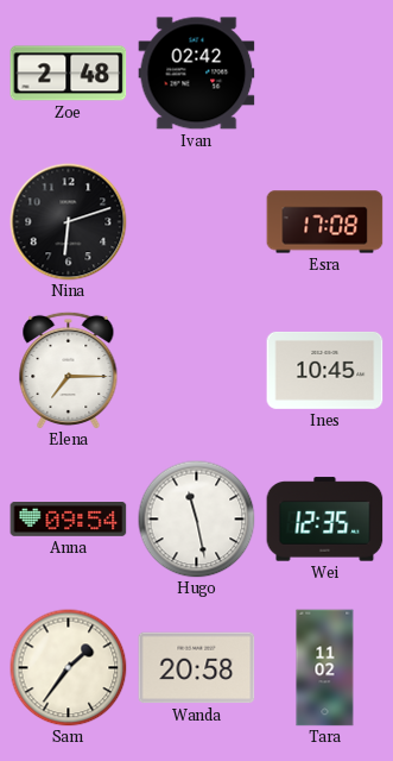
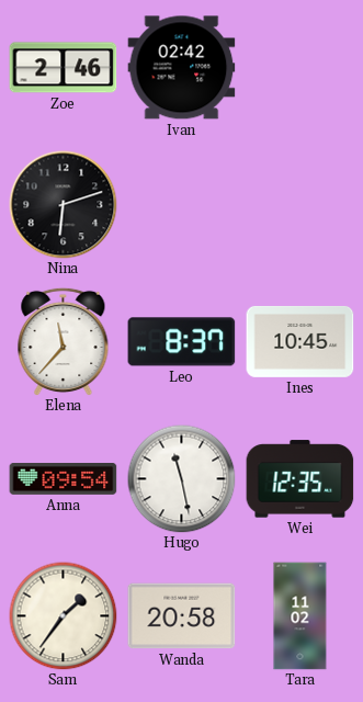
Zoe: 2:48 -> 2:46 (64, 68)
Esra: 17:08 -> none (325, 222)
Elena: 7:15 -> 11:37 (64, 341)
Leo: none -> 8:37 (182, 342)
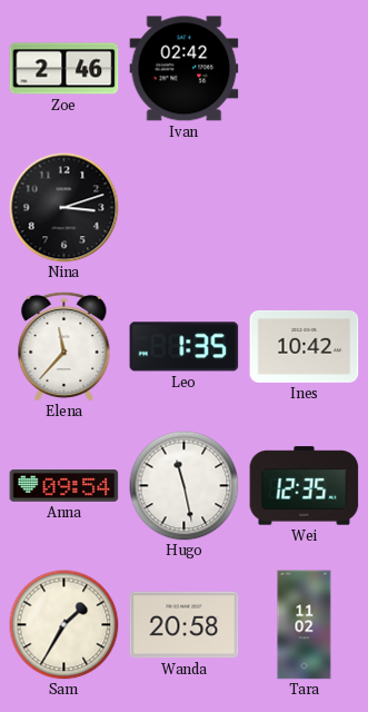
Nina: 6:12 -> 3:12 (64, 208)
Leo: 8:37 -> 1:35 (185, 347)
Ines: 10:45 -> 10:42 (305, 346)
Sam: 1:36 -> 1:35 (64, 625)
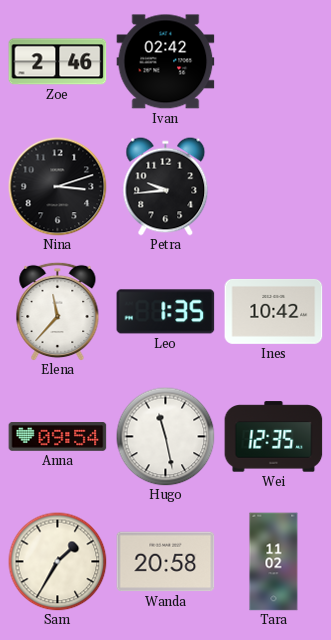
Petra: none -> 9:44 (166, 187)
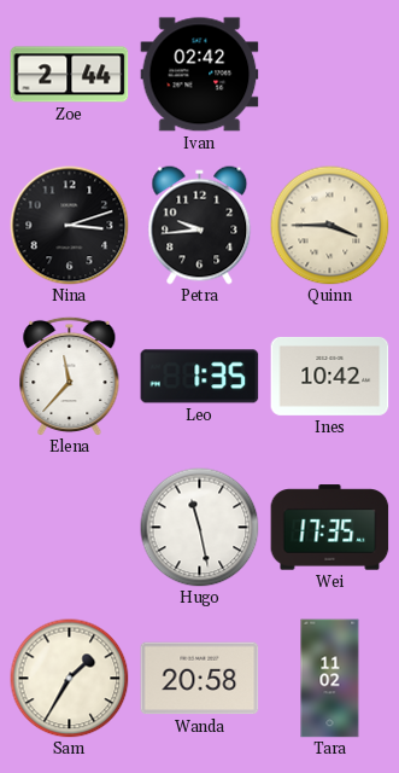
Zoe: 2:46 -> 2:44 (70, 75)
Quinn: none -> 3:45 (330, 226)
Anna: 09:54 -> none (58, 437)
Wei: 12:35 -> 17:35 (330, 528)
